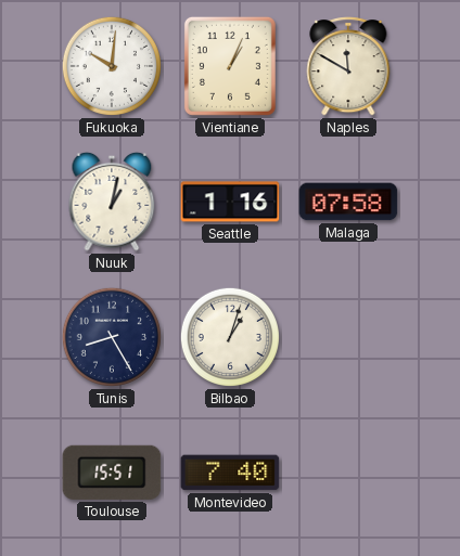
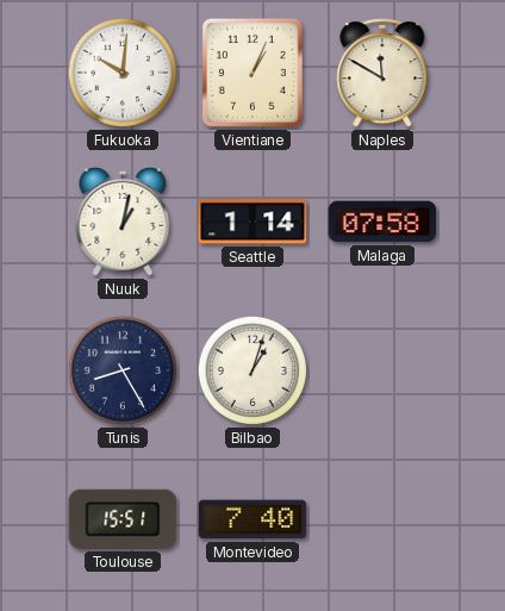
Seattle: 1:16 -> 1:14 (253, 222)
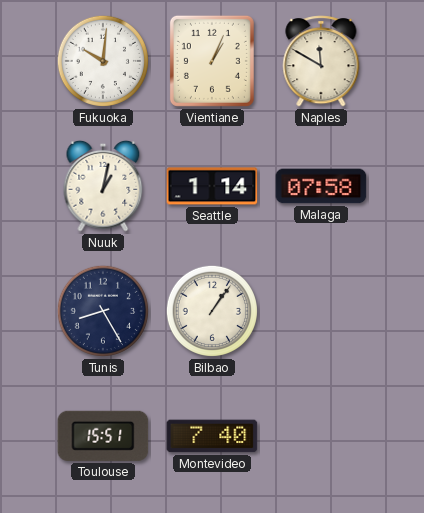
Bilbao: 1:03 -> 1:06 (212, 311)
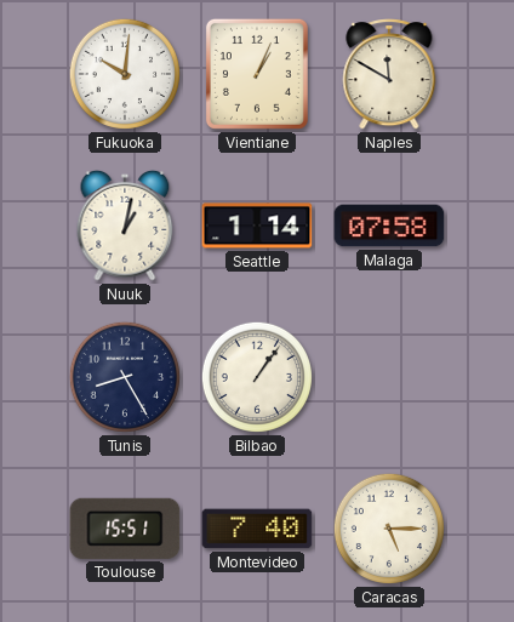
Caracas: none -> 5:15 (389, 529)
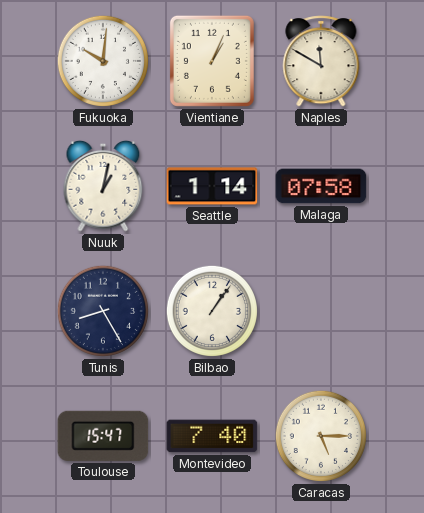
Toulouse: 15:51 -> 15:47 (103, 436)
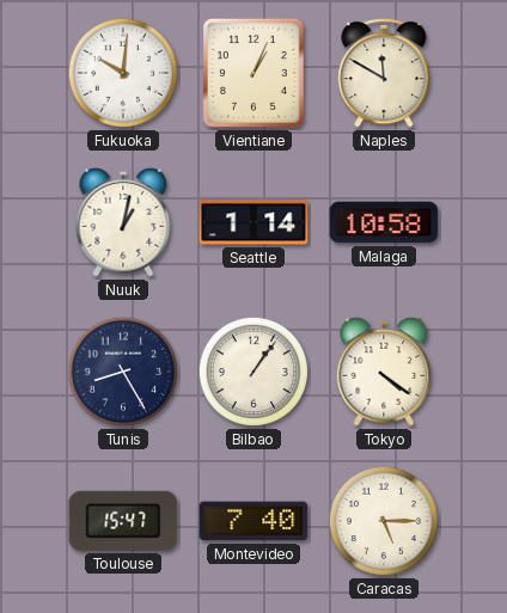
Malaga: 07:58 -> 10:58 (384, 222)
Tokyo: none -> 4:21 (384, 372)
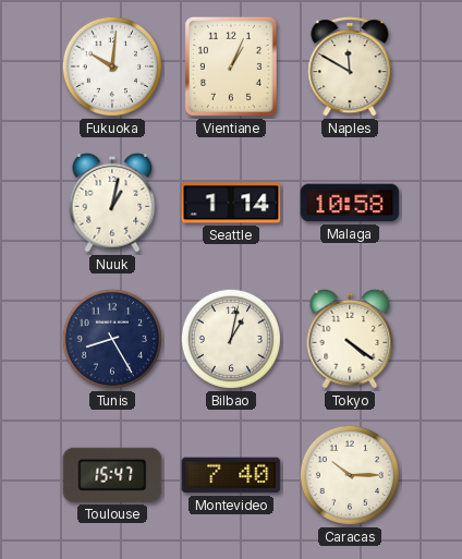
Bilbao: 1:06 -> 1:02 (231, 339)
Caracas: 5:15 -> 10:15 (350, 475)
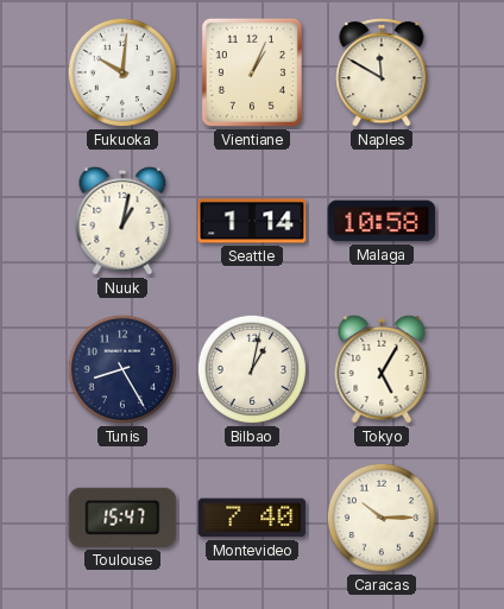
Tokyo: 4:21 -> 5:05 (382, 369)
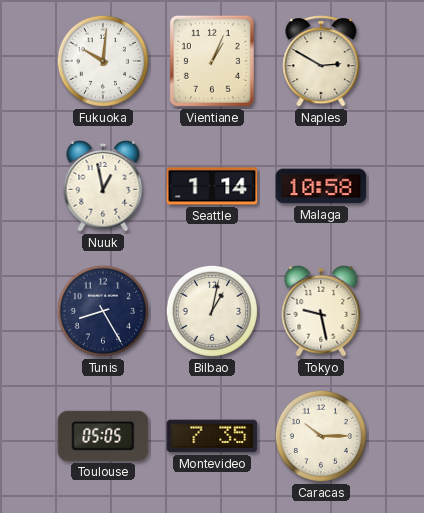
Naples: 11:50 -> 2:50 (321, 61)
Nuuk: 1:02 -> 12:58 (103, 186)
Tokyo: 5:05 -> 9:28 (321, 311)
Toulouse: 15:47 -> 05:05 (103, 436)
Montevideo: 7:40 -> 7:35 (212, 436)
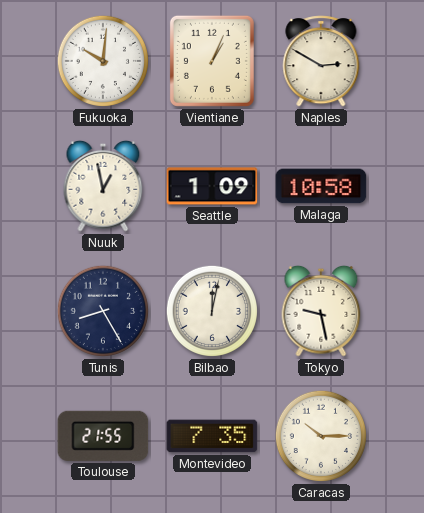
Seattle: 1:14 -> 1:09 (212, 186)
Bilbao: 1:02 -> 12:02 (212, 311)
Toulouse: 05:05 -> 21:55 (103, 436)
